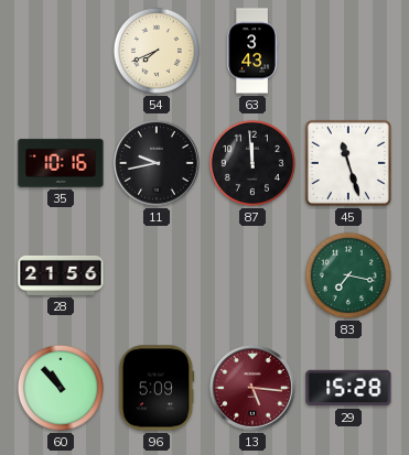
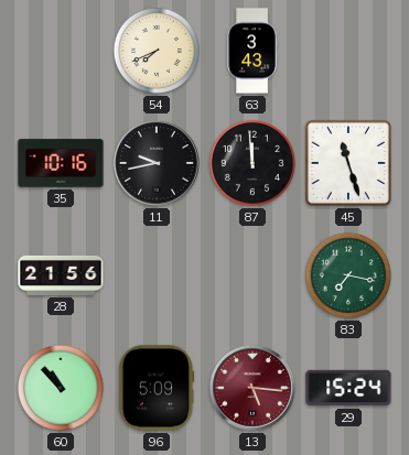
29: 15:28 -> 15:24 (348, 388)
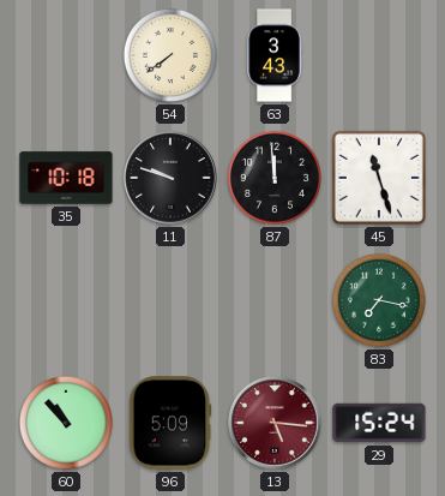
54: 7:41 -> 7:39 (170, 55)
35: 10:16 -> 10:18 (66, 178)
11: 9:43 -> 9:48 (172, 179)
28: 21:56 -> none (61, 275)
